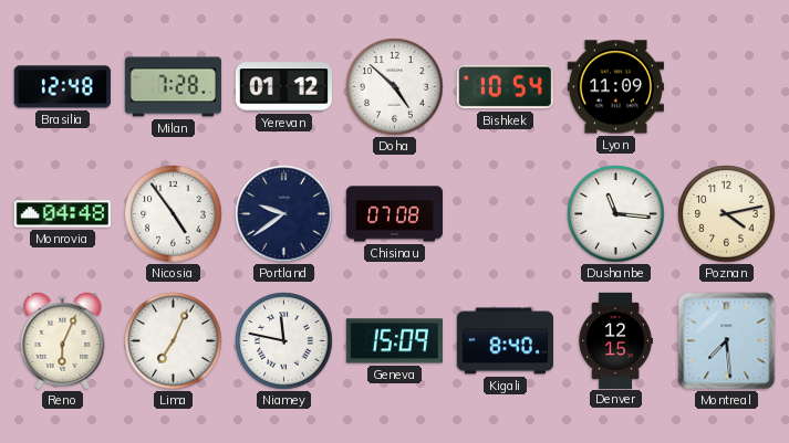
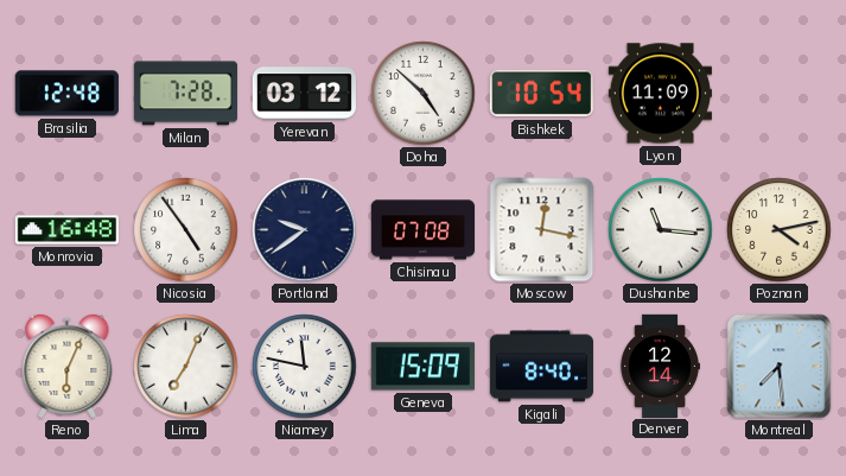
Yerevan: 01:12 -> 03:12 (304, 94)
Monrovia: 04:48 -> 16:48 (66, 230)
Moscow: none -> 12:17 (542, 230)
Denver: 12:15 -> 12:14 (660, 366)
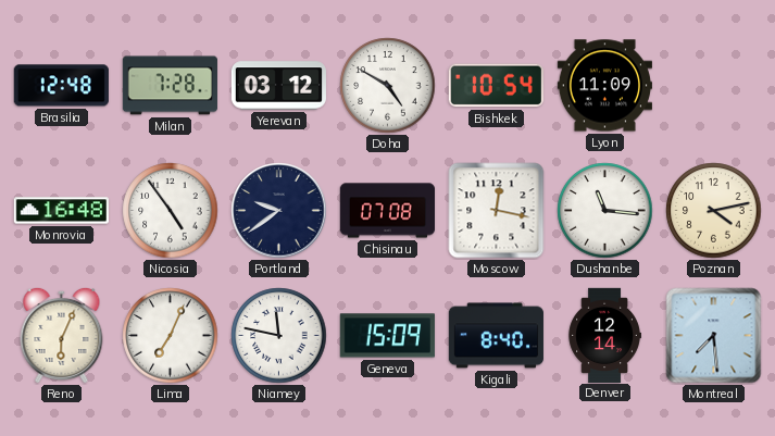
Doha: 4:52 -> 4:50 (388, 86)
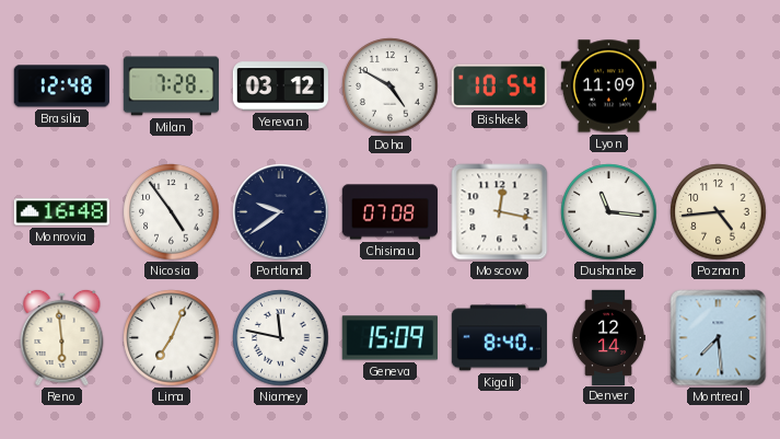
Poznan: 4:13 -> 4:44 (719, 212)
Reno: 6:04 -> 5:59 (62, 337)
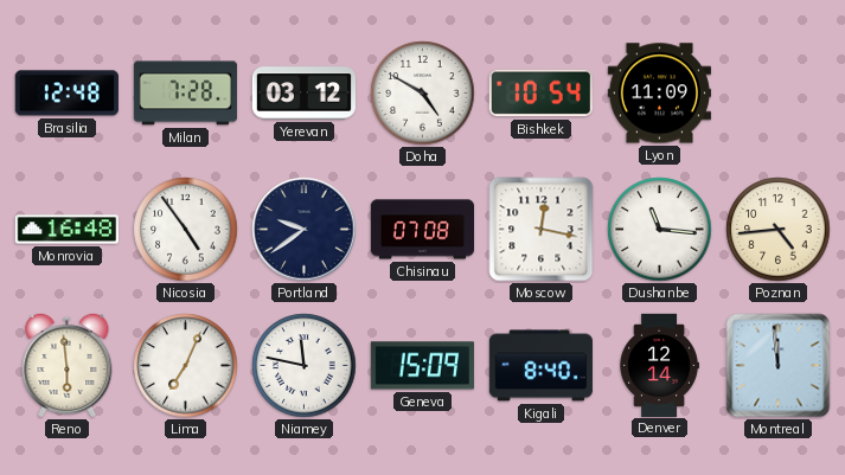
Montreal: 7:29 -> 11:59 (779, 366)
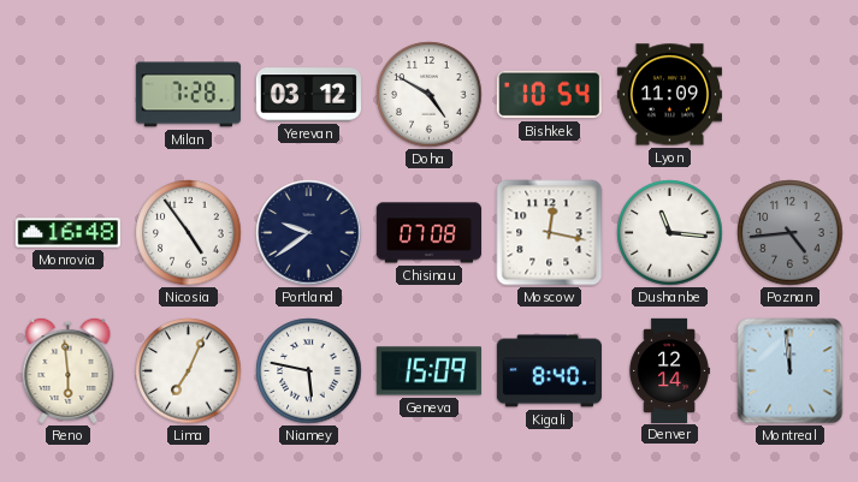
Brasilia: 12:48 -> none (66, 94)
Poznan dial: cream -> grey (791, 233)
Niamey: 11:47 -> 5:47 (309, 371)
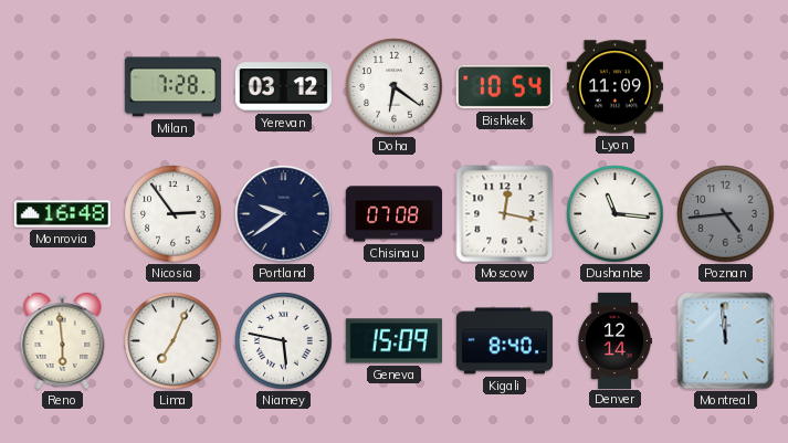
Doha: 4:50 -> 6:21 (395, 87)
Nicosia: 4:54 -> 2:54 (174, 214)
